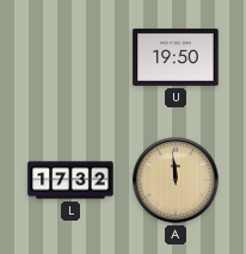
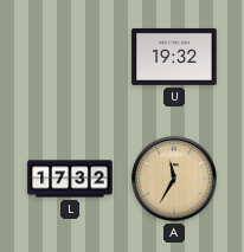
U: 19:50 -> 19:32 (174, 57)
A: 11:59 -> 11:35 (174, 179)
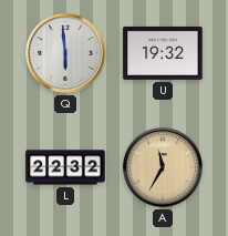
Q: none -> 5:59 (65, 53)
L: 17:32 -> 22:32 (65, 167)
